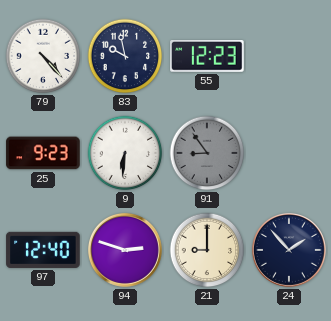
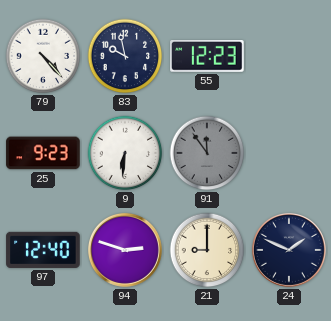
91: 8:54 -> 11:54 (207, 153)
24: 1:53 -> 1:49 (289, 250)
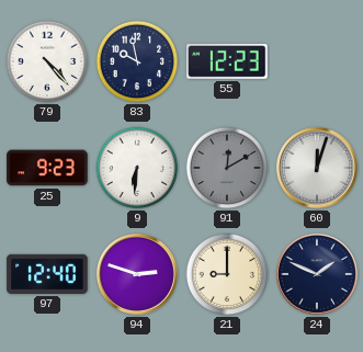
91: 11:54 -> 12:10 (227, 168)
60: none -> 12:03 (317, 168)
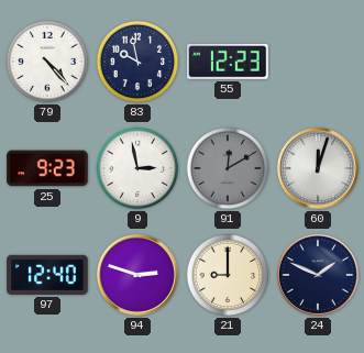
9: 6:31 -> 2:58 (137, 168)
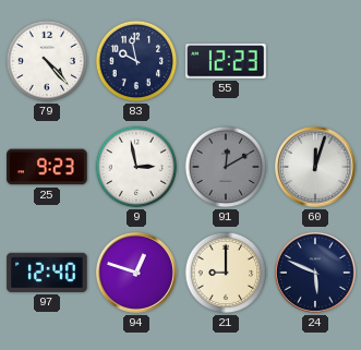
94: 2:48 -> 12:48 (136, 273)
24: 1:49 -> 5:49 (315, 273)
